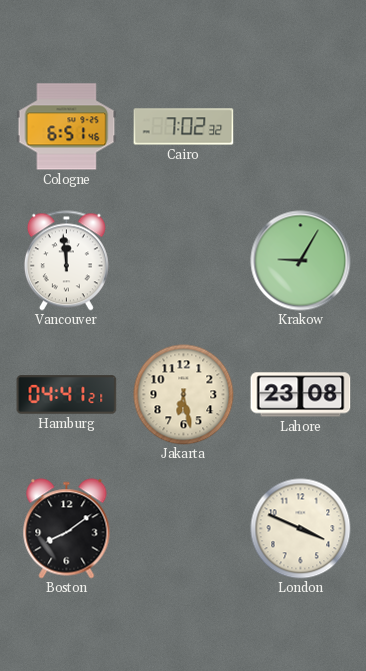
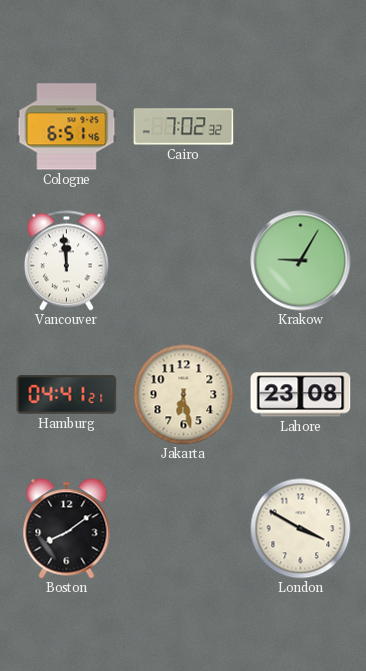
London: 3:49 -> 3:50 (301, 529)
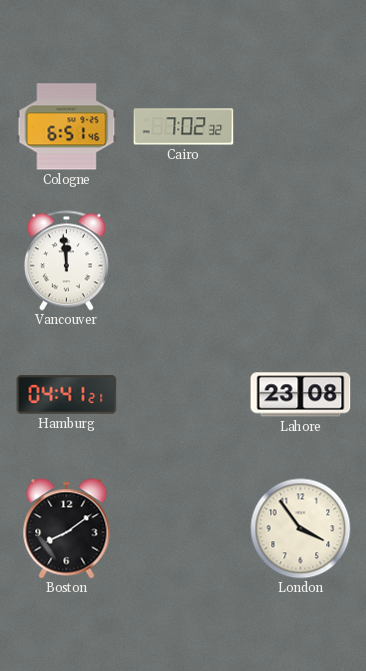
Krakow: 9:05 -> none (301, 261)
Jakarta: 6:28 -> none (184, 395)
London: 3:50 -> 3:54 (301, 529)
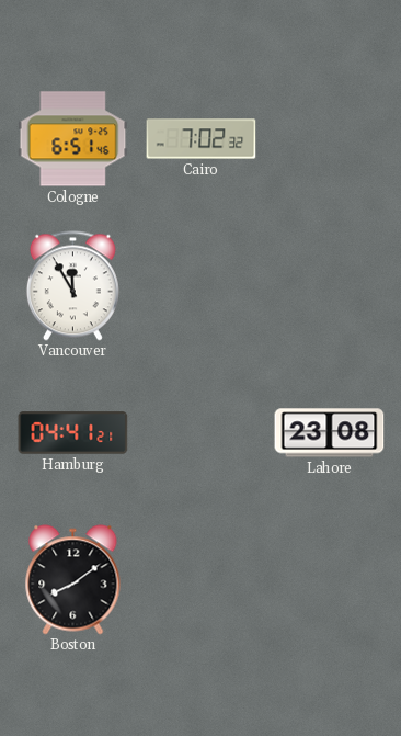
Vancouver: 11:59 -> 11:55 (72, 286)
London: 3:54 -> none (301, 529)
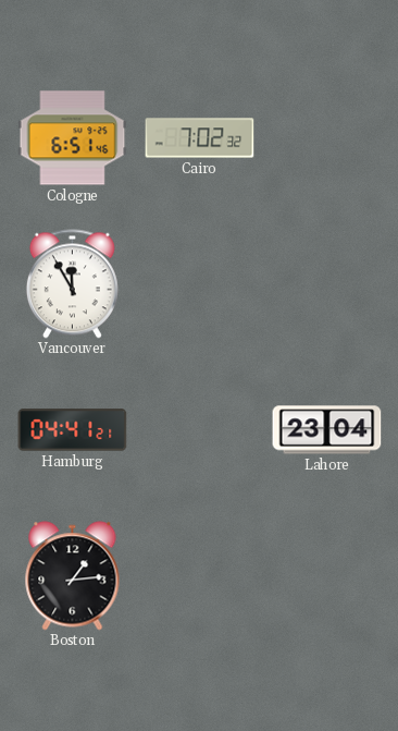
Lahore: 23:08 -> 23:04 (327, 430)
Boston: 8:09 -> 1:14 (73, 576)
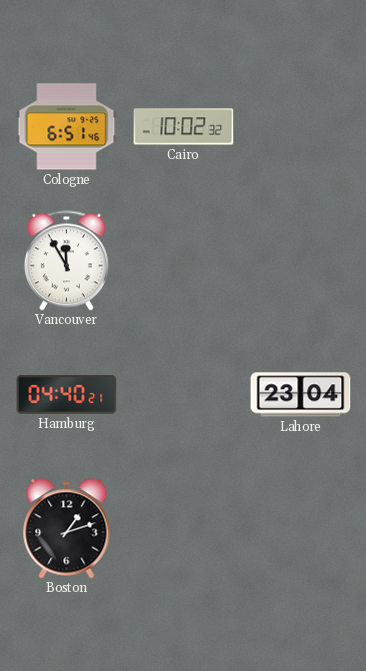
Cairo: 7:02 -> 10:02 (184, 127)
Hamburg: 04:41 -> 04:40 (67, 395)
Boston: 1:14 -> 1:12 (67, 529)
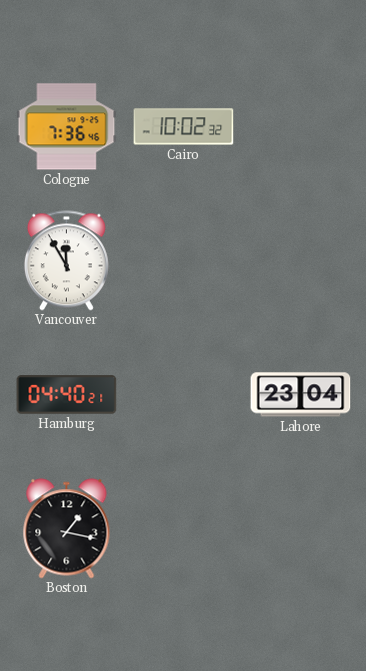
Cologne: 6:51 -> 7:36 (67, 127)
Boston: 1:12 -> 1:17 (67, 529)
